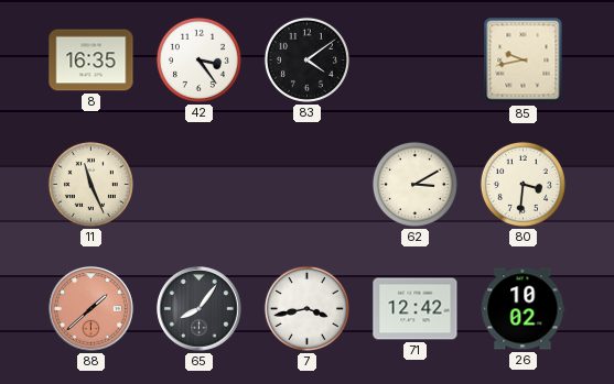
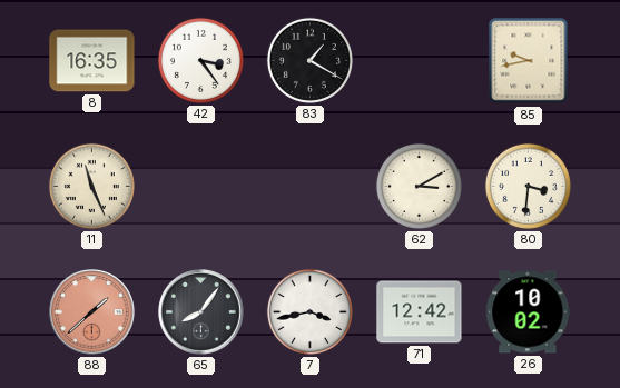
83: 4:09 -> 1:20 (309, 60)
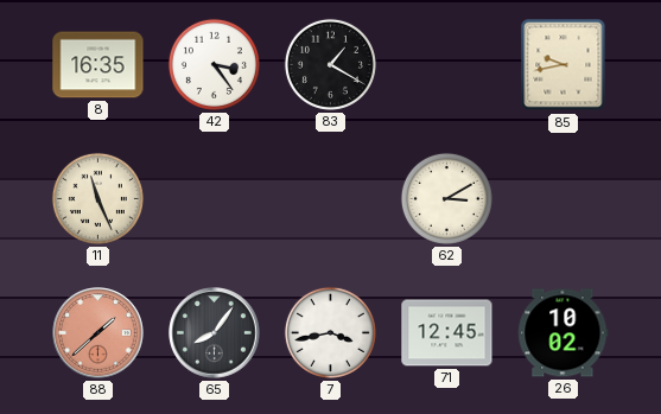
80: 3:31 -> none (528, 186)
71: 12:42 -> 12:45 (447, 333)
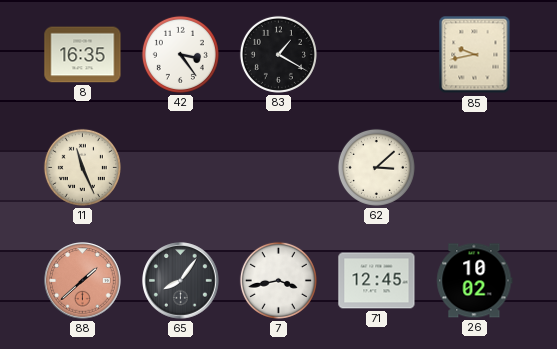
62: 3:10 -> 3:08 (376, 167)
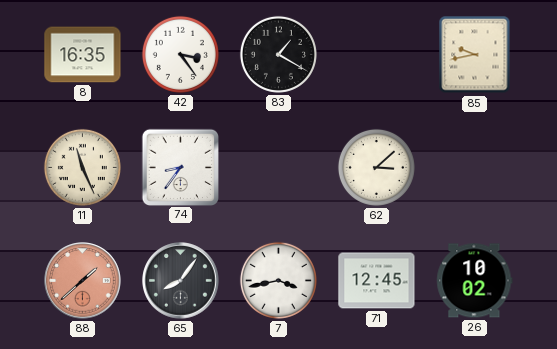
74: none -> 8:36 (180, 167)
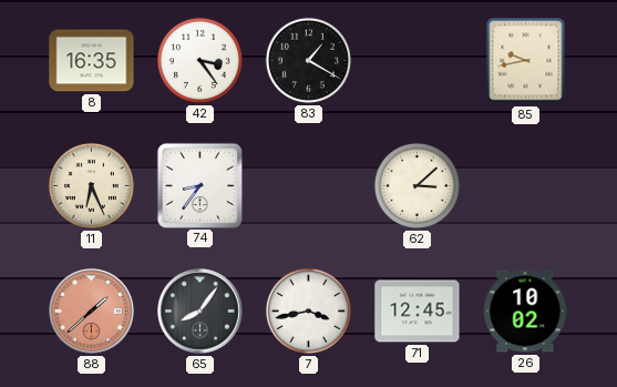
11: 11:26 -> 6:26 (91, 185)
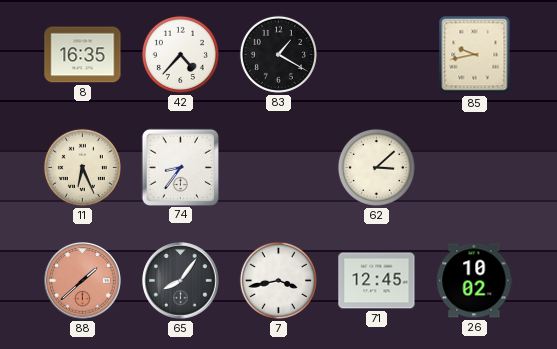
42: 3:24 -> 4:37 (180, 54)
